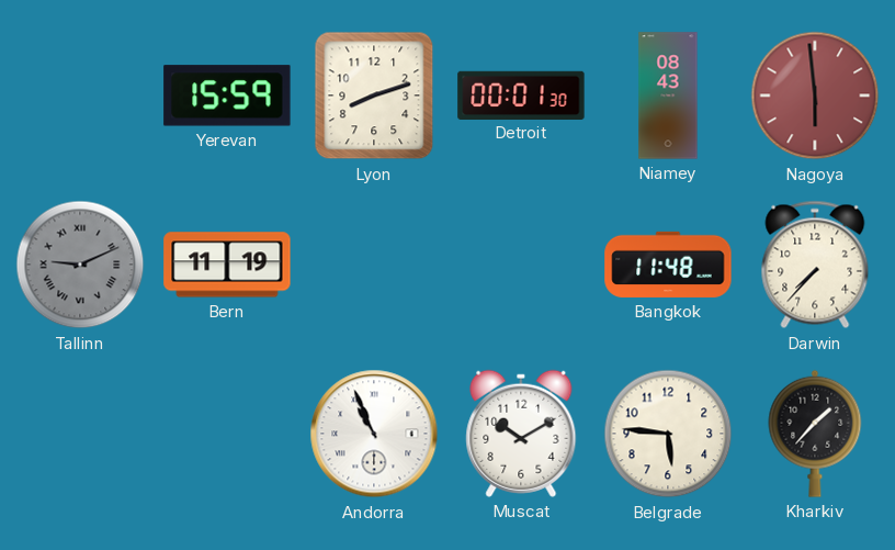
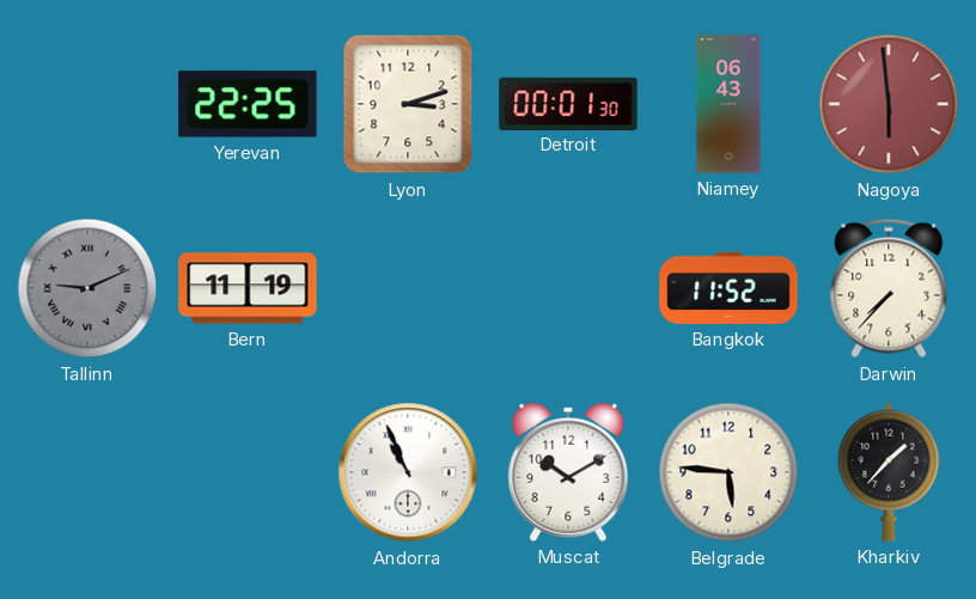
Yerevan: 15:59 -> 22:25 (248, 104)
Lyon: 8:12 -> 3:12 (408, 104)
Niamey: 08:43 -> 06:43 (728, 104)
Bangkok: 11:48 -> 11:52 (728, 288)
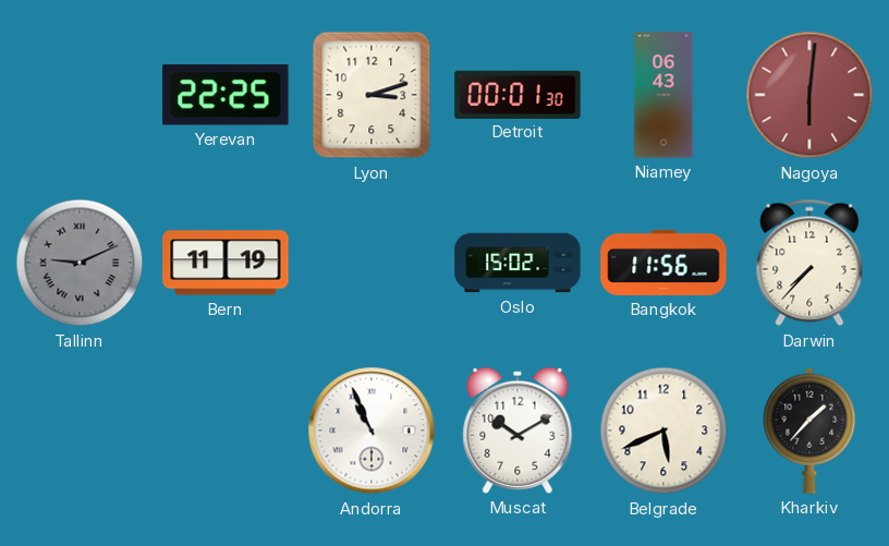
Nagoya: 5:59 -> 6:01 (809, 95)
Oslo: none -> 15:02 (517, 263)
Bangkok: 11:52 -> 11:56 (663, 263)
Belgrade: 5:46 -> 5:41 (663, 430)
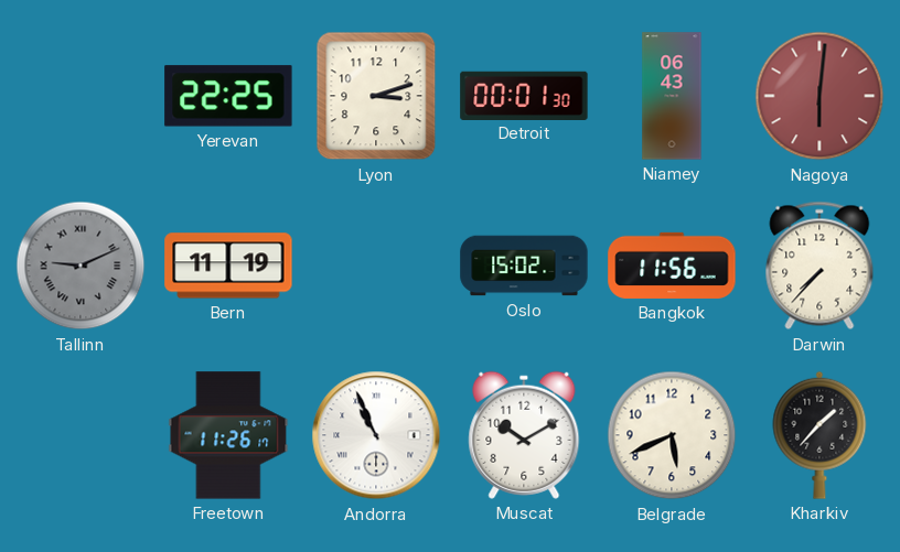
Freetown: none -> 11:26 (228, 435)
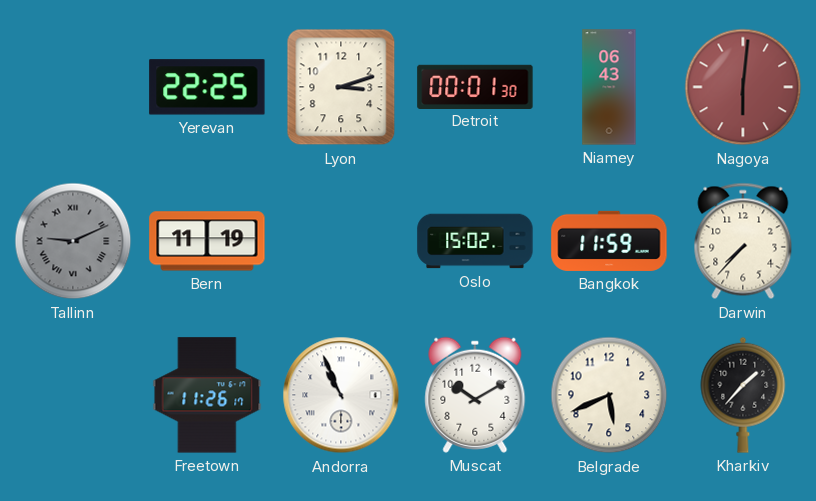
Bangkok: 11:56 -> 11:59 (609, 241)
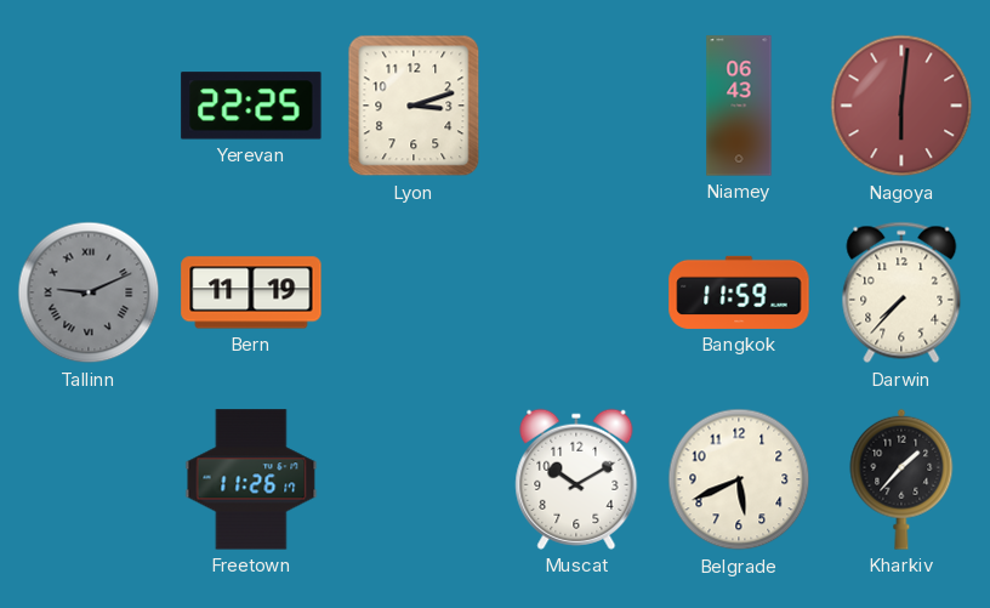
Detroit: 00:01 -> none (475, 86)
Oslo: 15:02 -> none (475, 241)
Andorra: 10:56 -> none (341, 395)
